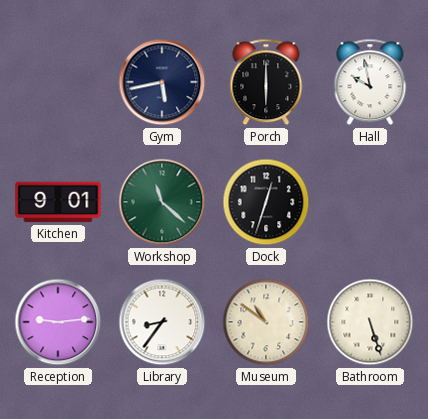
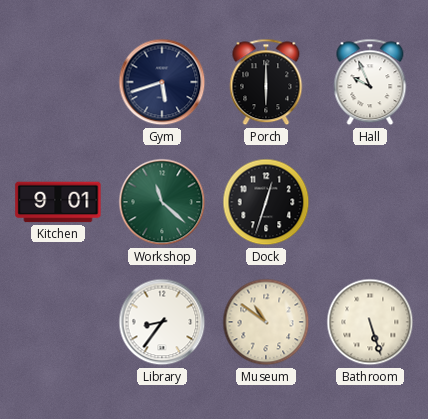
Gym: 5:43 -> 5:42 (162, 82)
Hall: 9:58 -> 9:56 (370, 82)
Reception: 9:14 -> none (58, 322)
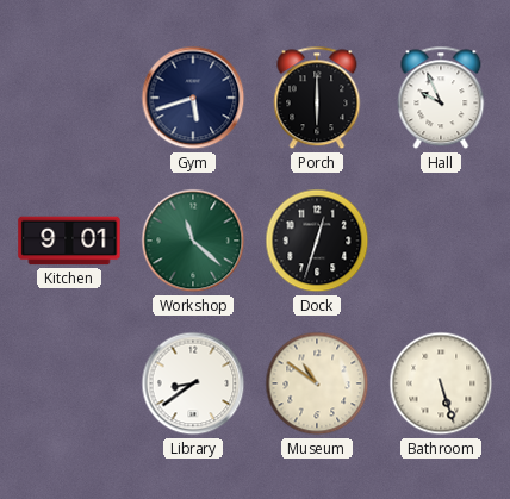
Library: 8:36 -> 8:39 (193, 383)
